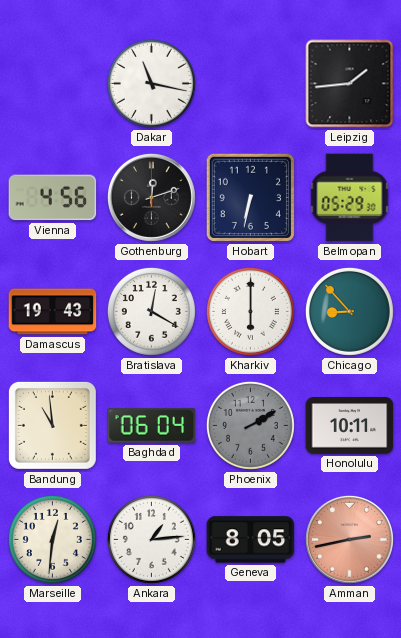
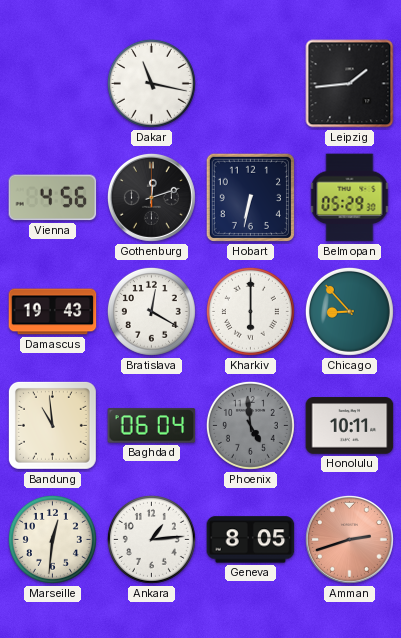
Phoenix: 2:10 -> 4:59 (250, 425)
Amman: 2:43 -> 2:42 (349, 539)
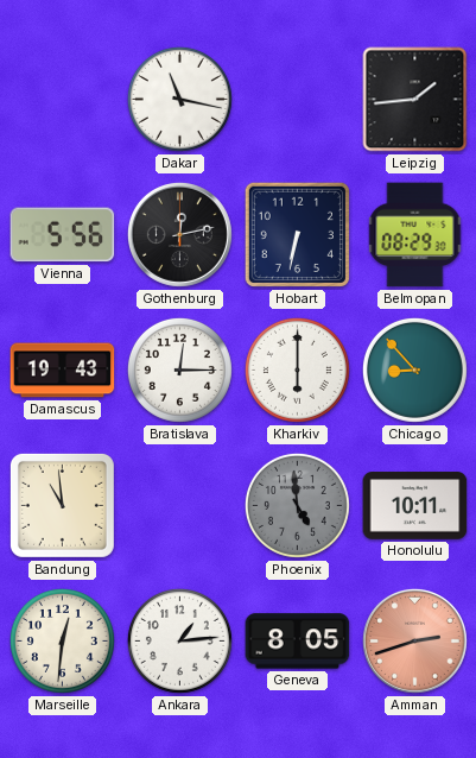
Vienna: 4:56 -> 5:56 (63, 235)
Gothenburg: 12:12 -> 12:13 (179, 234)
Belmopan: 05:29 -> 08:29 (415, 235)
Bratislava: 12:20 -> 12:15 (179, 369)
Baghdad: 06:04 -> none (152, 426)
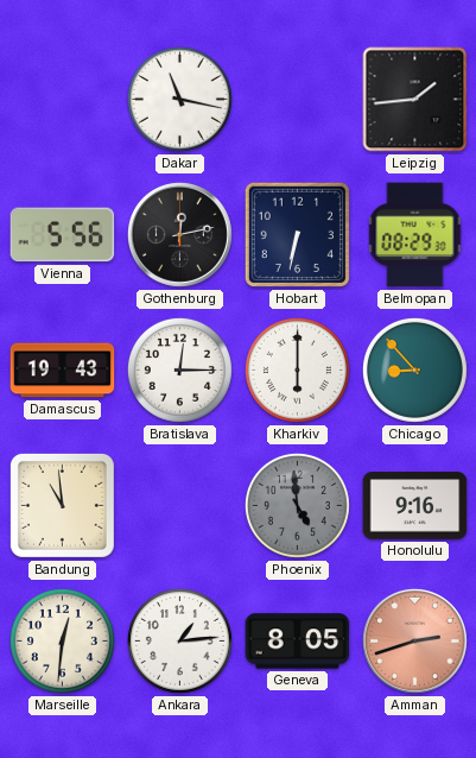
Honolulu: 10:11 -> 9:16 (415, 506)
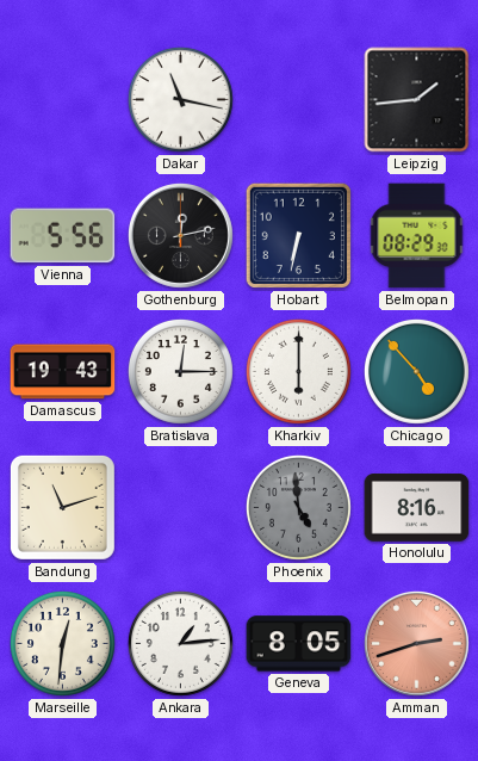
Chicago: 8:53 -> 4:53 (416, 371)
Bandung: 10:59 -> 11:12 (62, 507)
Honolulu: 9:16 -> 8:16 (417, 508)
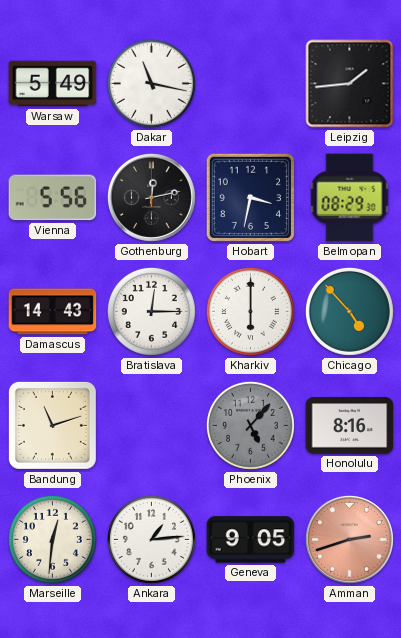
Warsaw: none -> 5:49 (53, 84)
Hobart: 6:32 -> 3:32 (250, 197)
Damascus: 19:43 -> 14:43 (53, 312)
Phoenix: 4:59 -> 5:07 (250, 425)
Geneva: 8:05 -> 9:05 (251, 540)
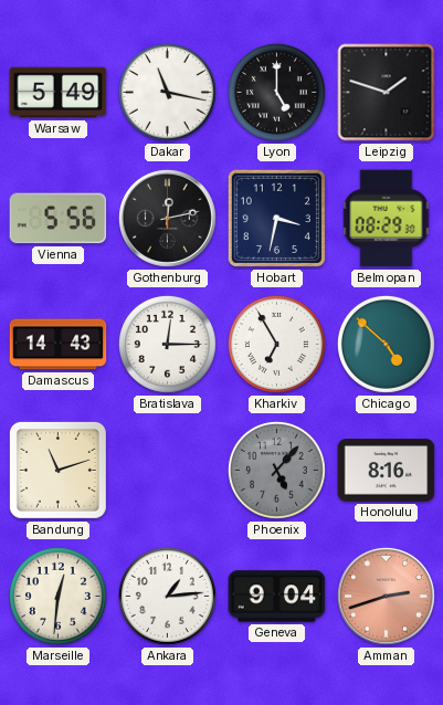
Lyon: none -> 5:00 (276, 92)
Leipzig: 1:44 -> 1:48 (387, 93)
Kharkiv: 6:00 -> 6:55 (276, 344)
Chicago: 4:53 -> 4:52 (386, 344)
Geneva: 9:05 -> 9:04 (277, 597)
